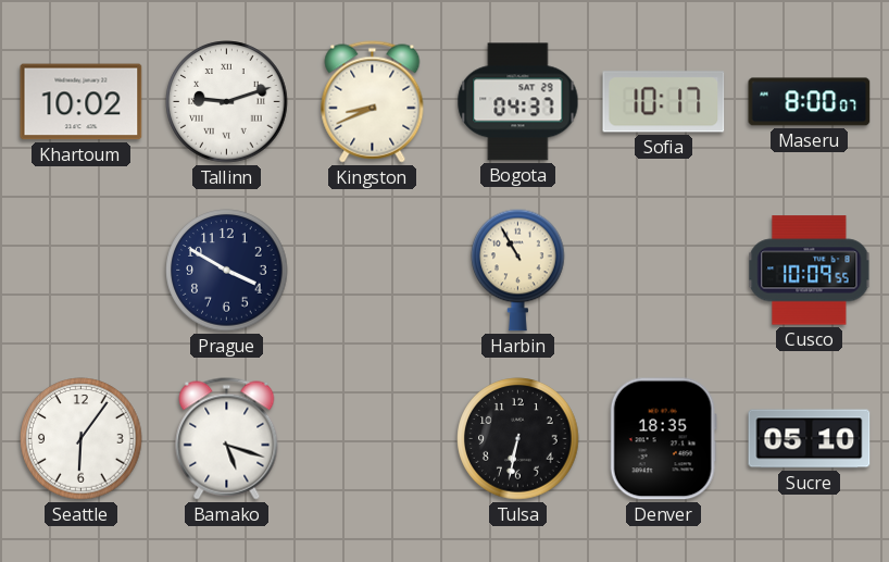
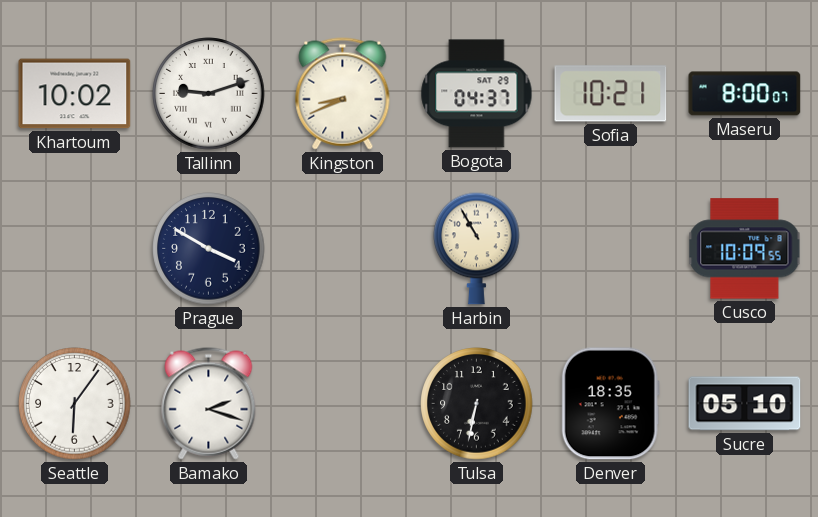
Sofia: 10:17 -> 10:21 (611, 94)
Bamako: 5:18 -> 2:18 (209, 404)
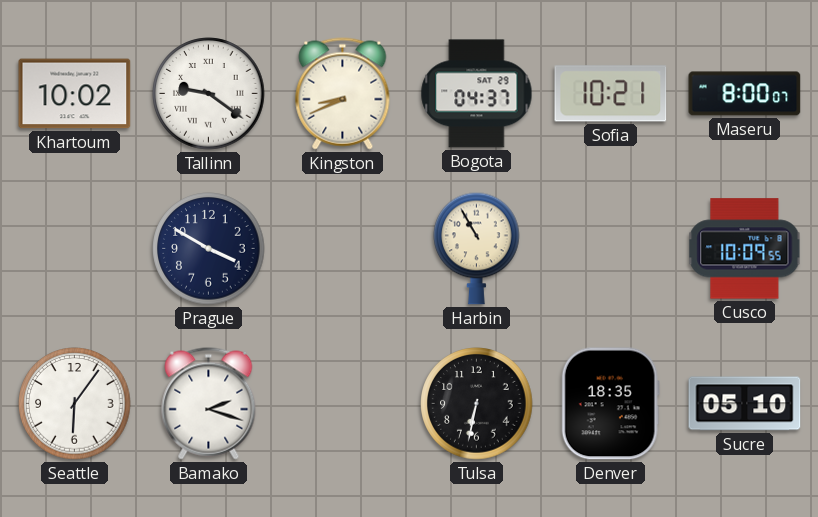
Tallinn: 9:12 -> 9:21 (209, 94)
